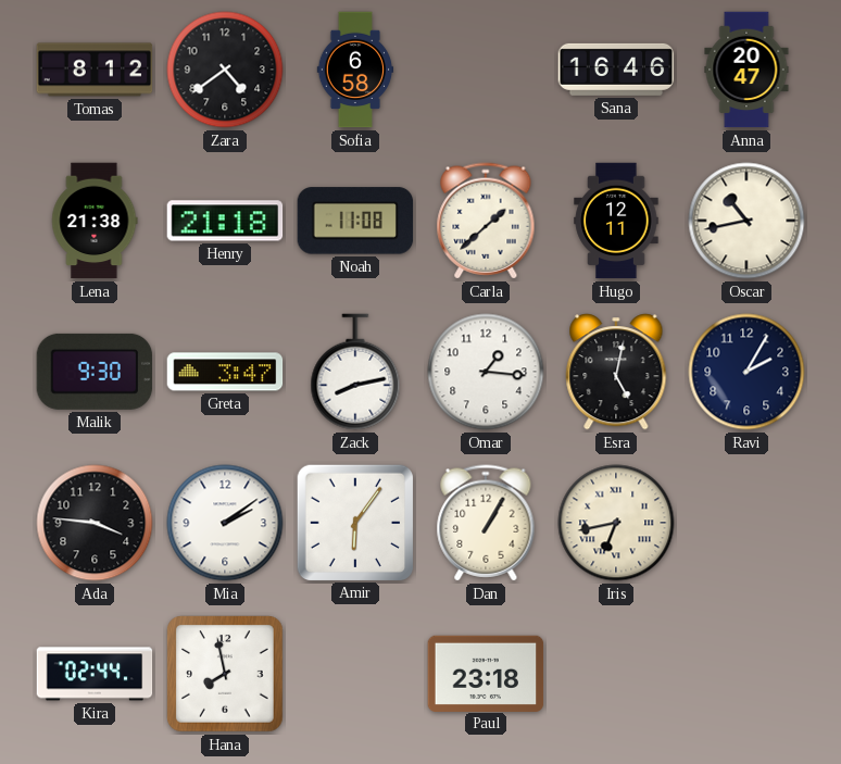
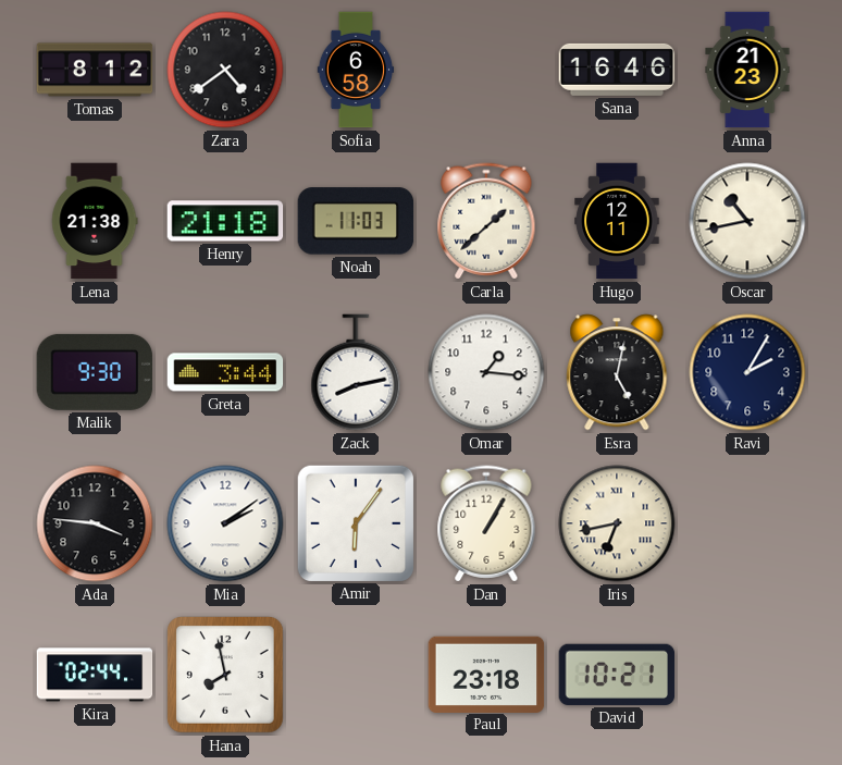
Anna: 20:47 -> 21:23 (747, 70)
Noah: 11:08 -> 11:03 (356, 221)
Greta: 3:47 -> 3:44 (225, 372)
David: none -> 10:21 (617, 675)
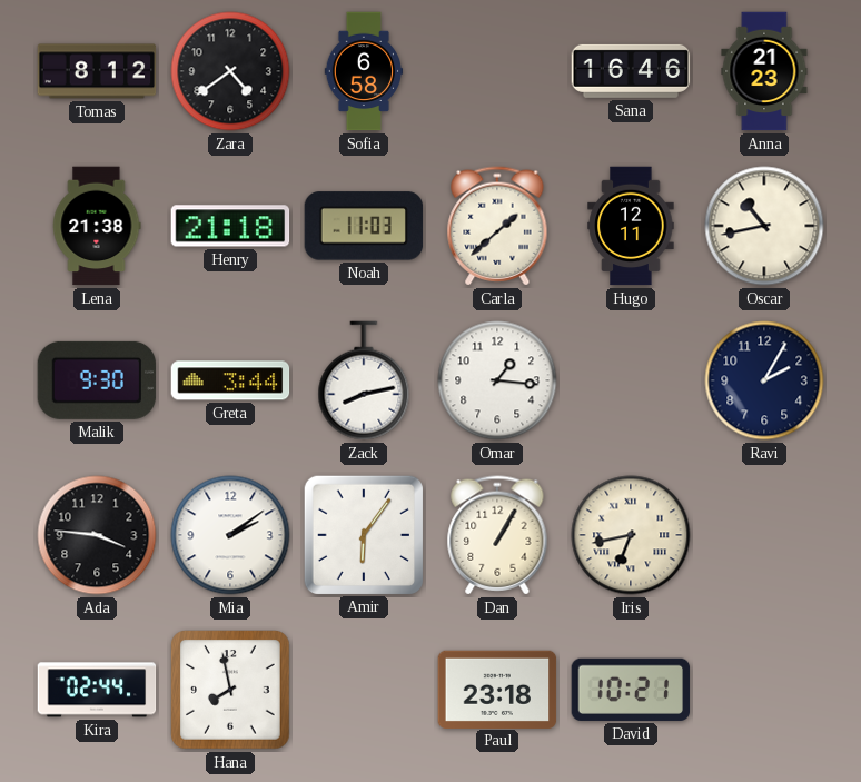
Esra: 5:02 -> none (617, 372)
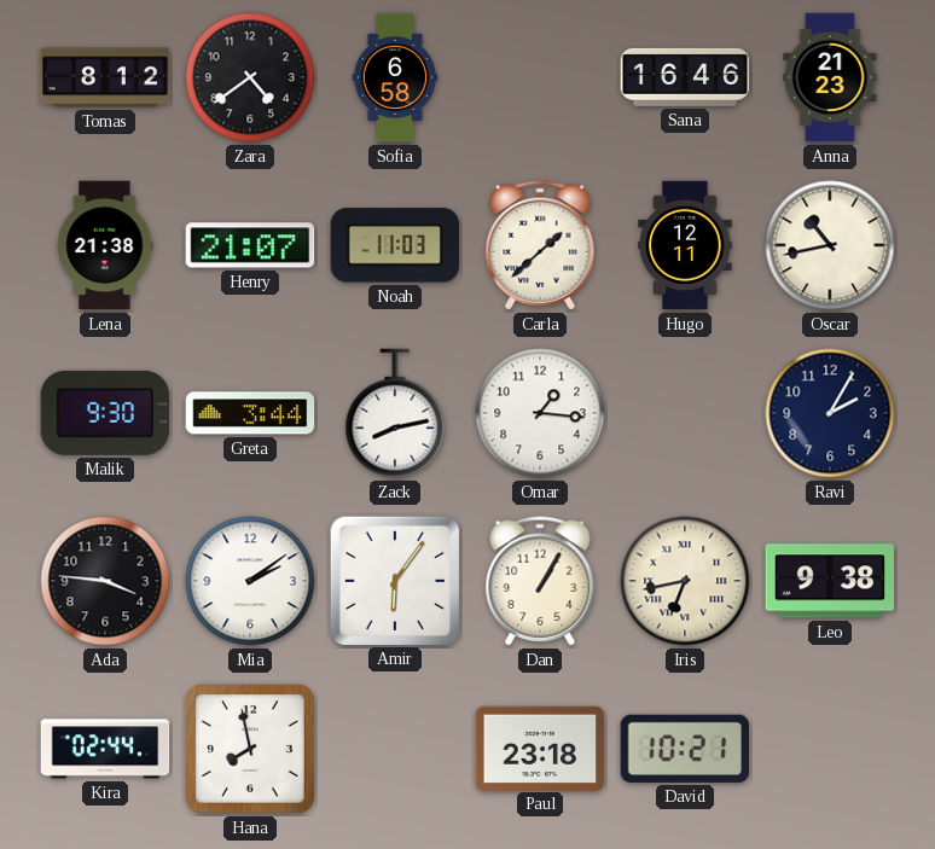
Henry: 21:18 -> 21:07 (250, 245)
Leo: none -> 9:38 (830, 581)
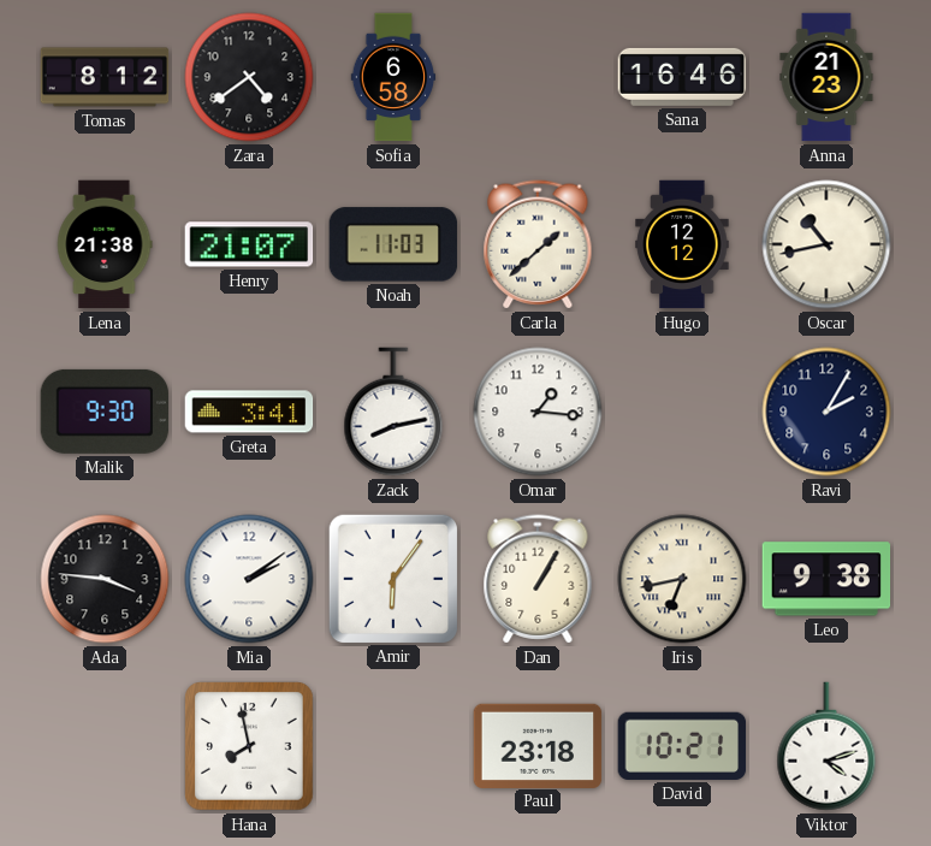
Hugo: 12:11 -> 12:12 (682, 244)
Greta: 3:44 -> 3:41 (249, 412)
Kira: 02:44 -> none (105, 749)
Viktor: none -> 4:12 (826, 746)
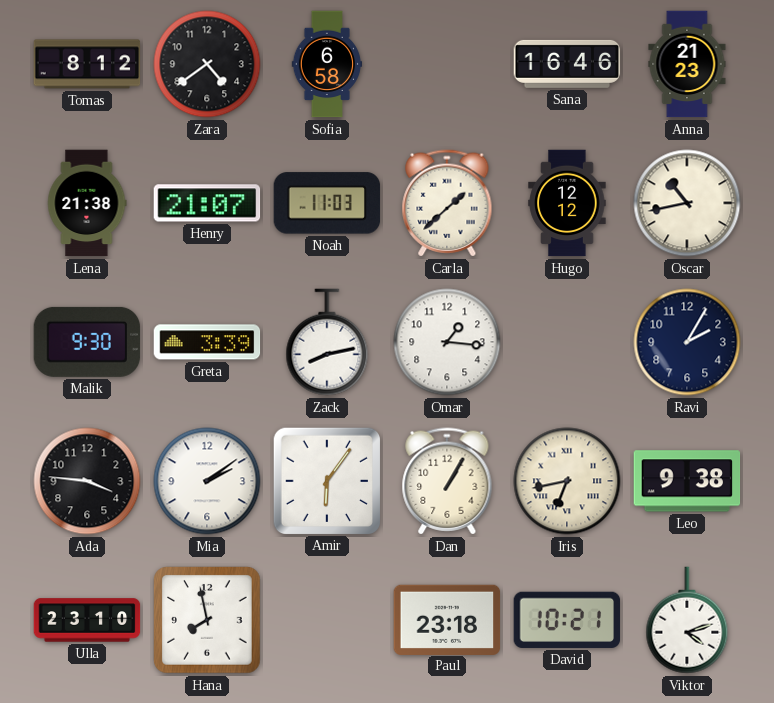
Greta: 3:41 -> 3:39 (207, 342)
Ulla: none -> 23:10 (87, 620)
